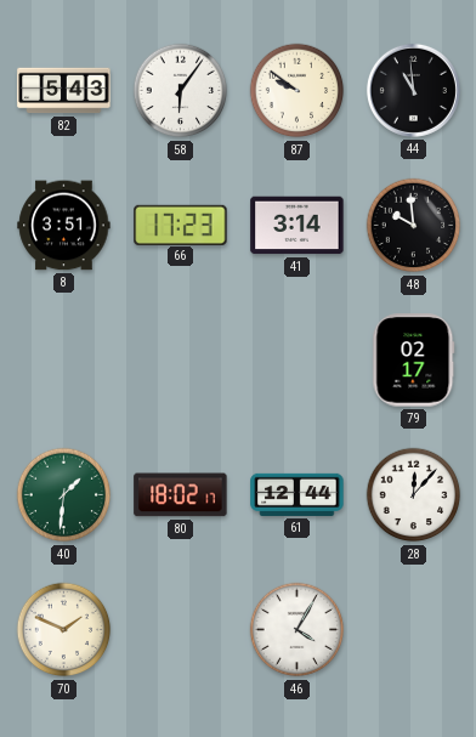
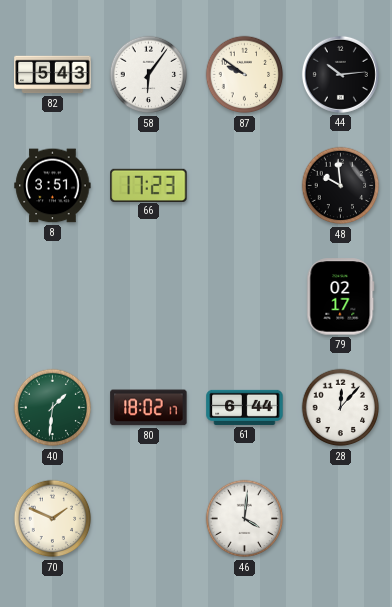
44: 10:59 -> 10:14 (340, 74)
41: 3:14 -> none (297, 226)
61: 12:44 -> 6:44 (245, 407)
46: 4:05 -> 4:01 (245, 519)
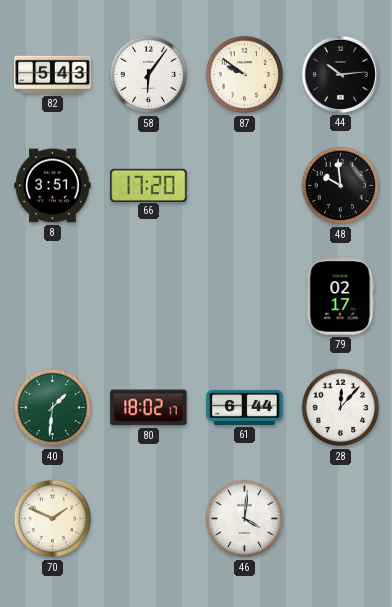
66: 17:23 -> 17:20 (149, 185)
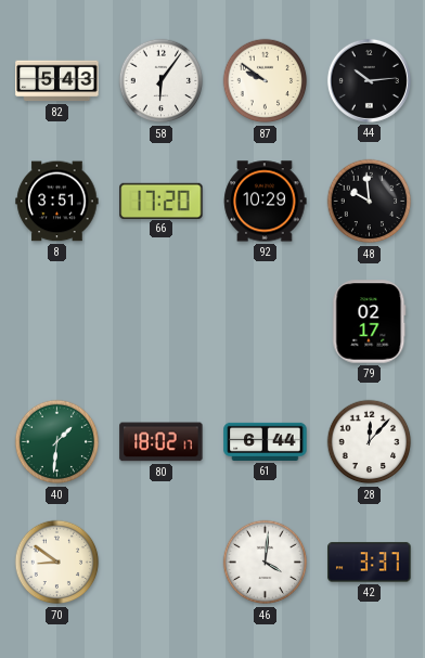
92: none -> 10:29 (266, 202)
70: 1:49 -> 8:51 (57, 563)
42: none -> 3:37 (370, 563)
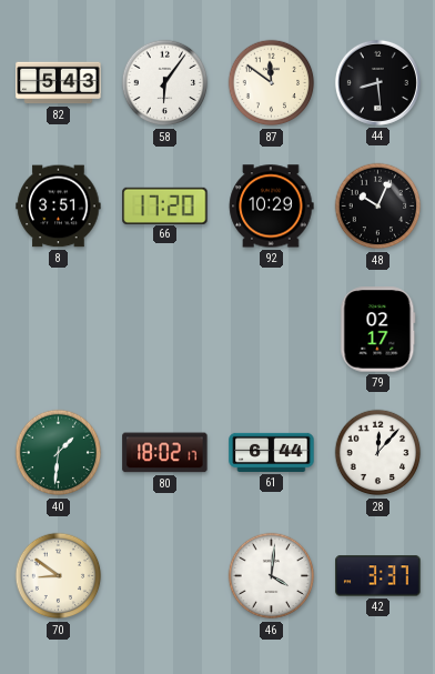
87: 9:51 -> 11:51 (272, 83)
44: 10:14 -> 8:29 (377, 82)
48: 9:59 -> 10:04 (378, 207)
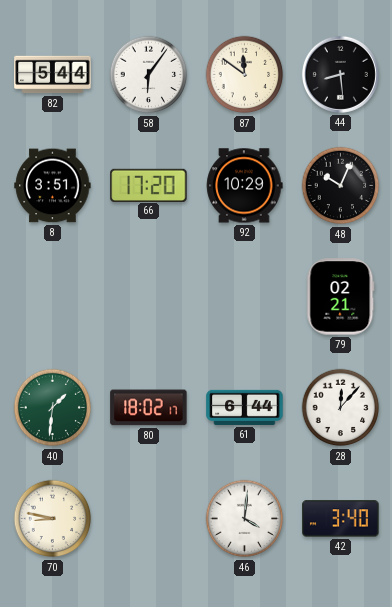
82: 5:43 -> 5:44 (53, 75)
79: 02:17 -> 02:21 (341, 297)
70: 8:51 -> 8:47 (53, 519)
42: 3:37 -> 3:40 (341, 519)
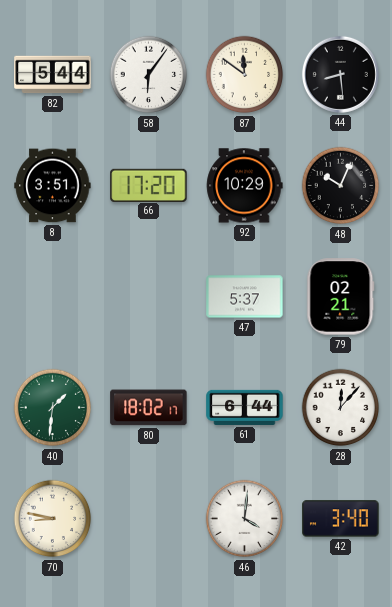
47: none -> 5:37 (245, 297)
